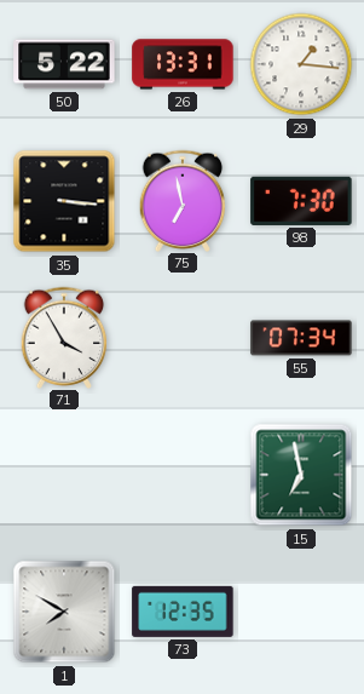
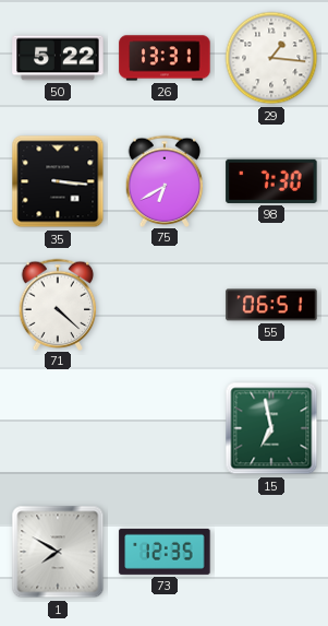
75: 6:58 -> 6:40 (165, 180)
71: 3:55 -> 4:22 (58, 304)
55: 07:34 -> 06:51 (271, 305)
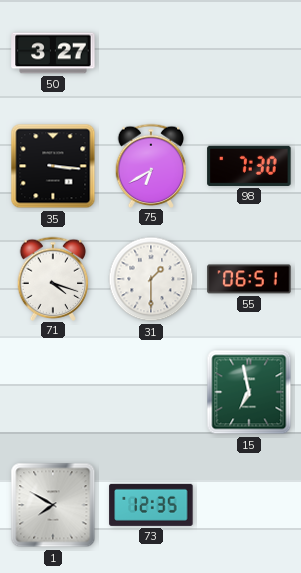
50: 5:22 -> 3:27 (53, 53)
26: 13:31 -> none (165, 58)
29: 1:16 -> none (271, 58)
71: 4:22 -> 4:18 (53, 278)
31: none -> 1:30 (151, 279)
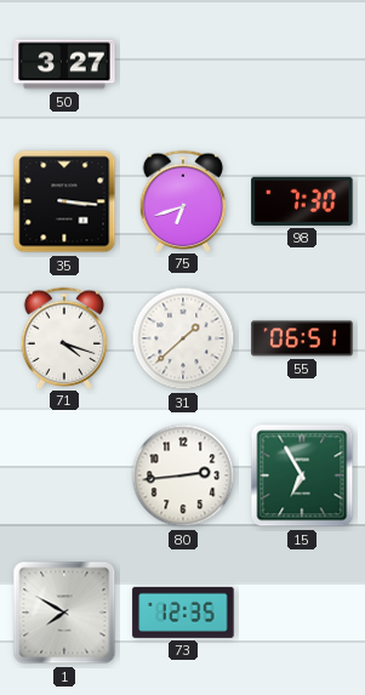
75: 6:40 -> 6:42 (183, 200)
31: 1:30 -> 1:38 (183, 338)
80: none -> 2:44 (183, 475)
15: 6:58 -> 6:55 (302, 475)
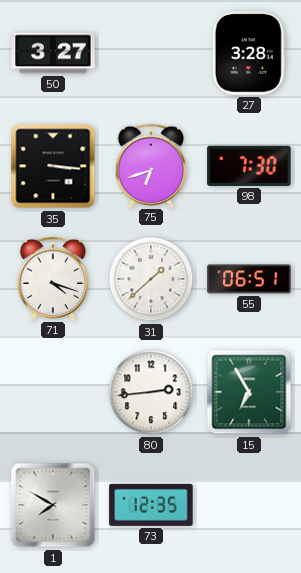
27: none -> 3:28 (249, 53)
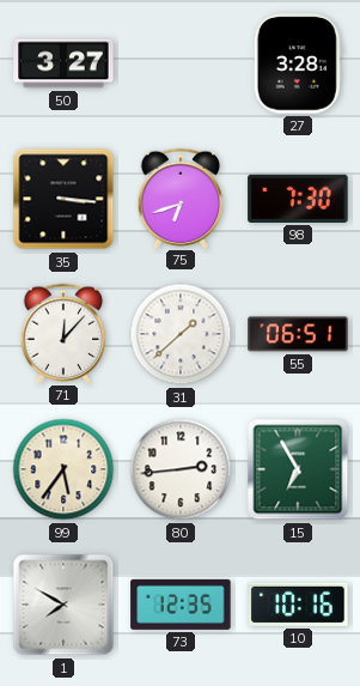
71: 4:18 -> 12:07 (63, 333)
99: none -> 5:36 (63, 469)
10: none -> 10:16 (298, 605)
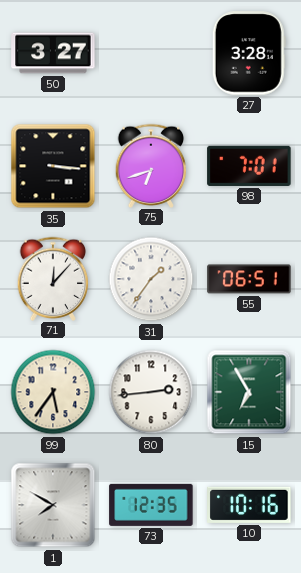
98: 7:30 -> 7:01 (249, 166)
31: 1:38 -> 1:36 (151, 279)
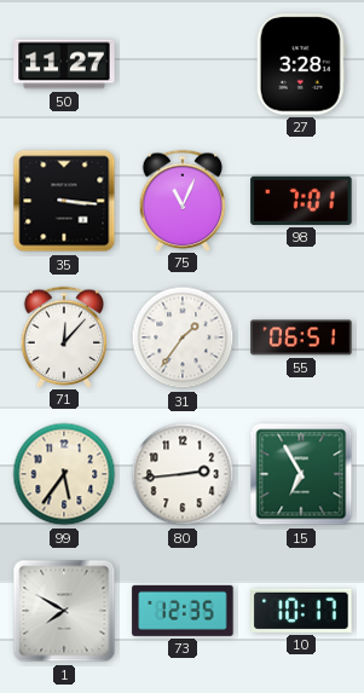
50: 3:27 -> 11:27 (64, 64)
75: 6:42 -> 11:04 (183, 200)
10: 10:16 -> 10:17 (301, 611)
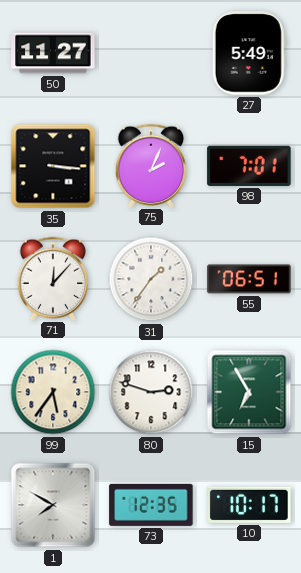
27: 3:28 -> 5:49 (249, 53)
75: 11:04 -> 2:04 (151, 165)
80: 2:44 -> 2:48 (151, 392)
